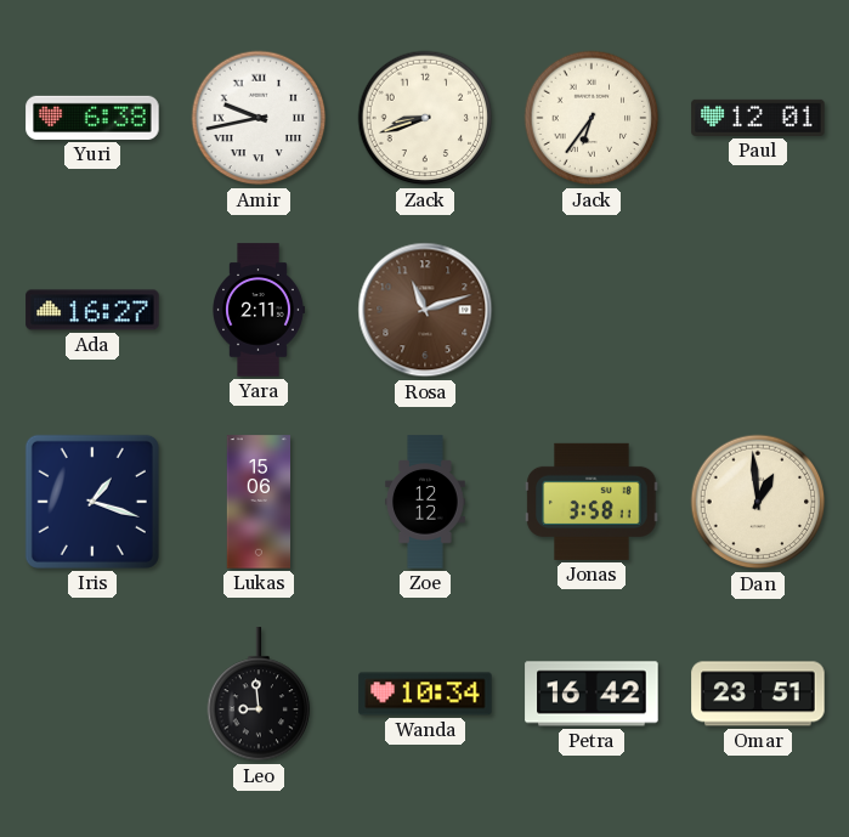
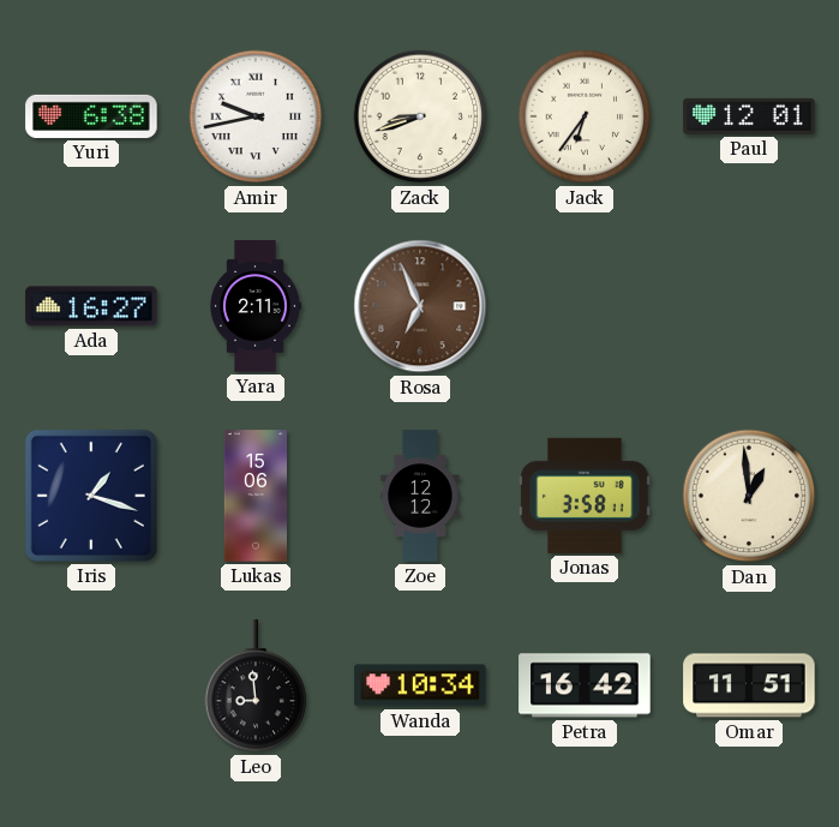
Rosa: 11:12 -> 6:56 (420, 306)
Omar: 23:51 -> 11:51 (749, 685)
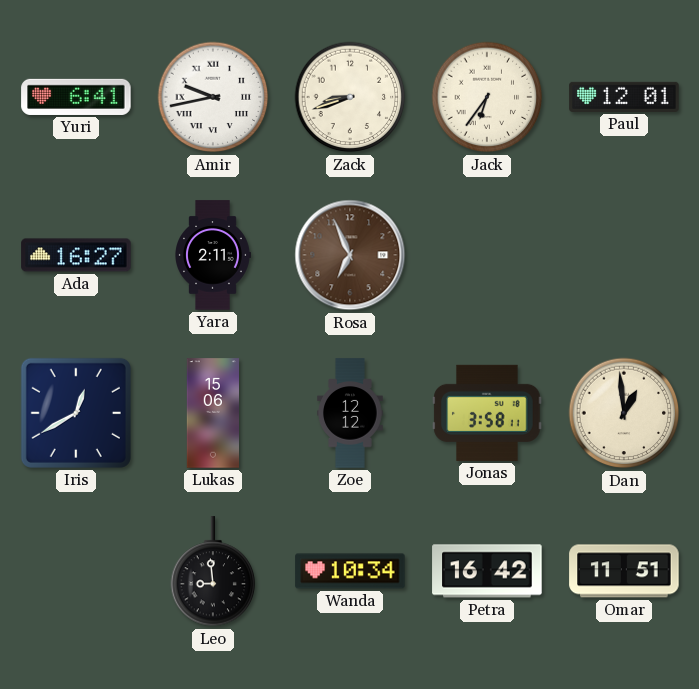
Yuri: 6:38 -> 6:41 (76, 97)
Iris: 1:18 -> 12:40 (76, 413)
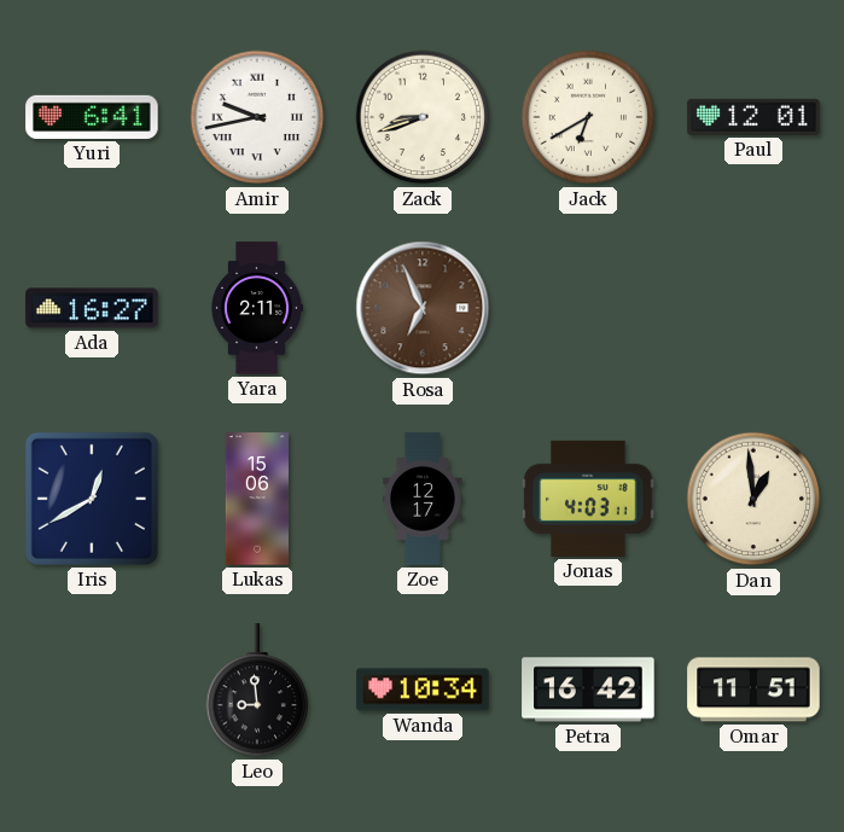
Jack: 6:36 -> 6:40 (588, 117)
Zoe: 12:12 -> 12:17 (423, 499)
Jonas: 3:58 -> 4:03 (588, 499)
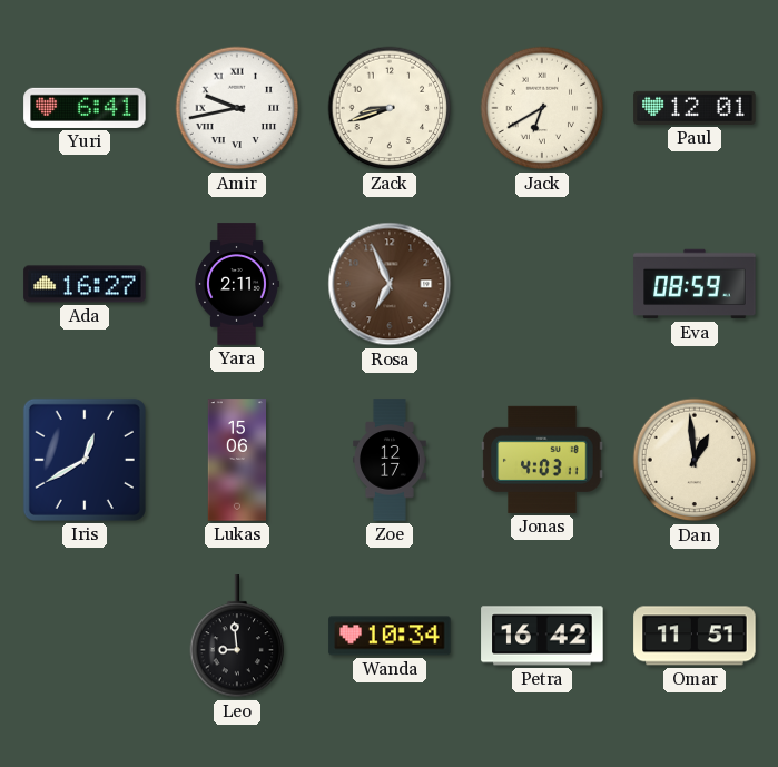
Eva: none -> 08:59 (695, 284)
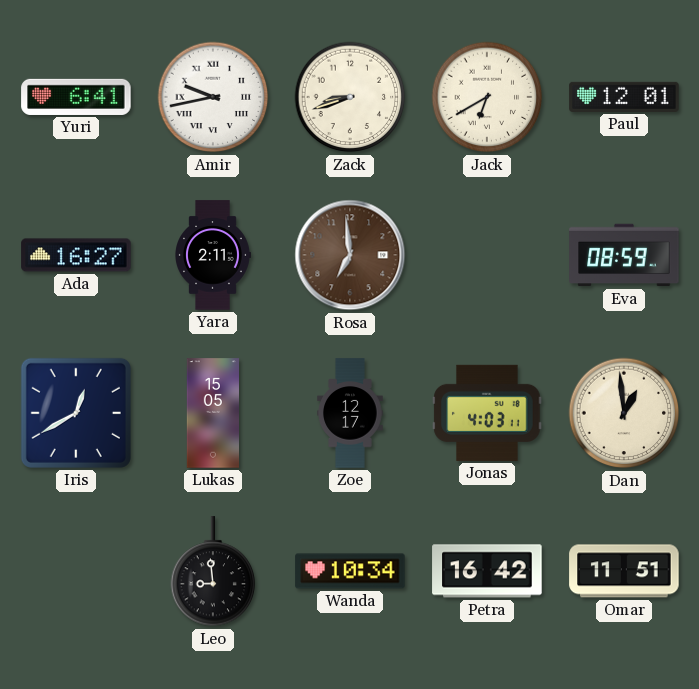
Rosa: 6:56 -> 6:59 (350, 255)
Lukas: 15:06 -> 15:05 (212, 413)
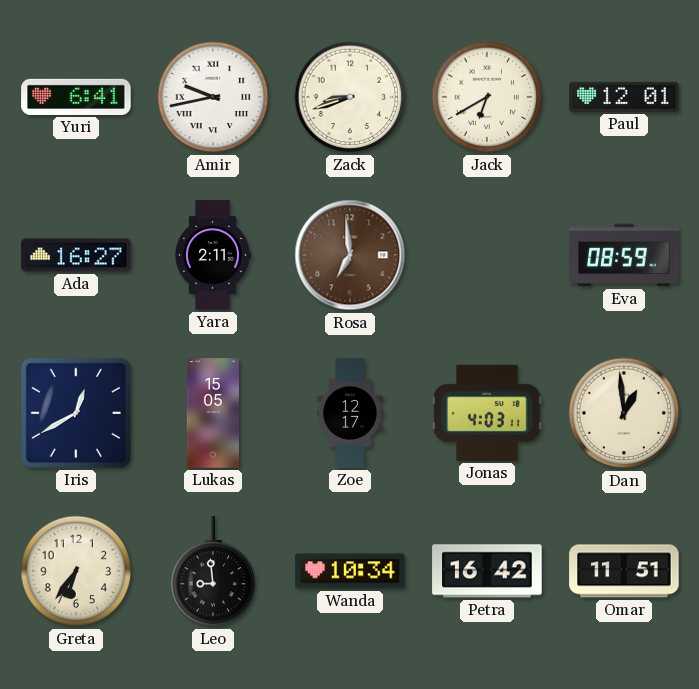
Greta: none -> 6:36 (76, 571)
